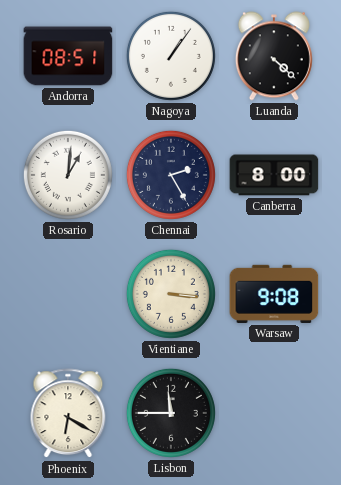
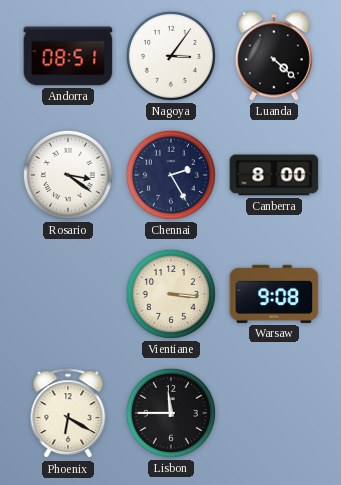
Nagoya: 1:06 -> 3:06 (171, 56)
Rosario: 1:01 -> 3:21 (68, 175)
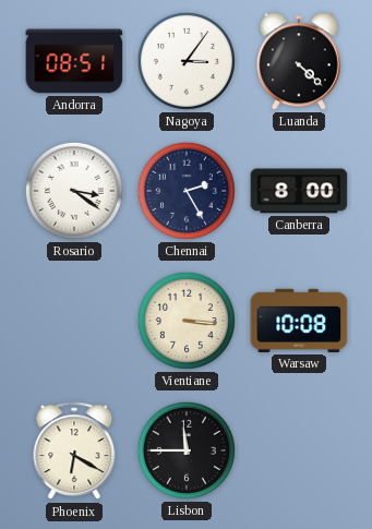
Warsaw: 9:08 -> 10:08 (299, 321)
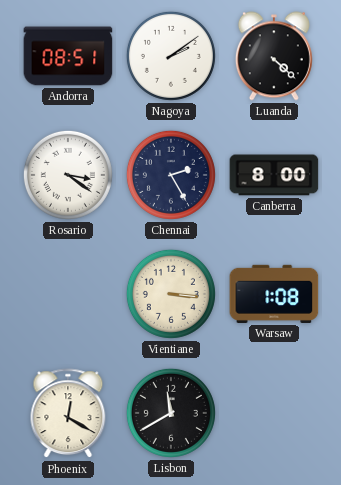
Nagoya: 3:06 -> 2:09 (171, 56)
Warsaw: 10:08 -> 1:08 (274, 294)
Phoenix: 6:20 -> 12:20 (68, 414)
Lisbon: 11:45 -> 11:40 (171, 413)
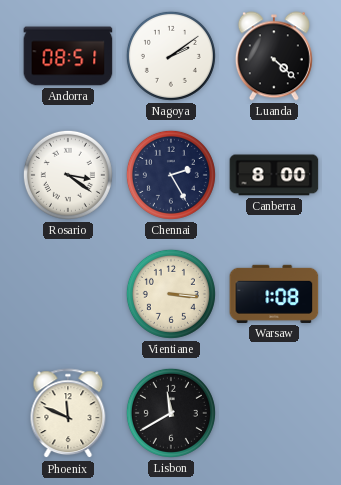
Phoenix: 12:20 -> 11:49 (68, 414)
